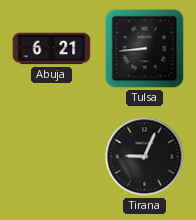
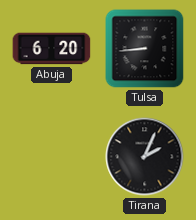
Abuja: 6:21 -> 6:20 (52, 49)
Tirana: 9:04 -> 2:04 (145, 157)
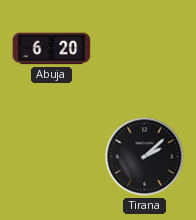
Tulsa: 8:44 -> none (145, 49)
Tirana: 2:04 -> 2:08 (145, 157)
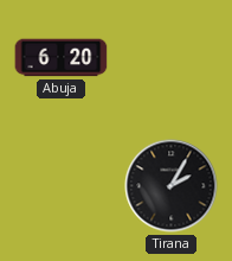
Tirana: 2:08 -> 2:05 (172, 186)
